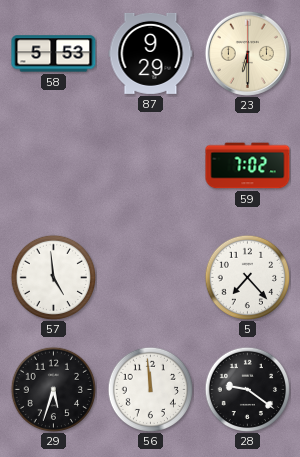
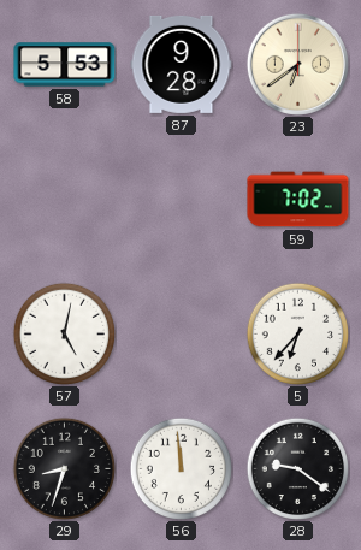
87: 9:29 -> 9:28 (182, 64)
23: 6:30 -> 6:39 (297, 64)
57: 4:59 -> 5:02 (64, 333)
5: 7:23 -> 6:37 (297, 333)
29: 5:33 -> 8:33 (64, 468)
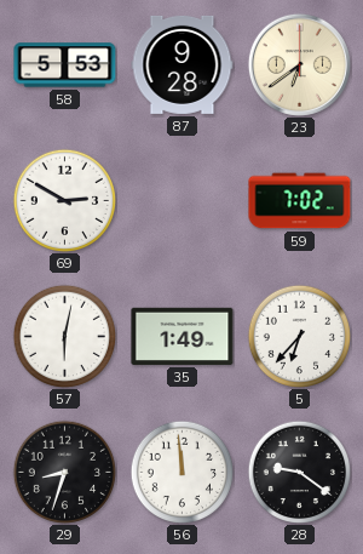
69: none -> 2:50 (64, 200)
57: 5:02 -> 6:02 (64, 336)
35: none -> 1:49 (183, 336)
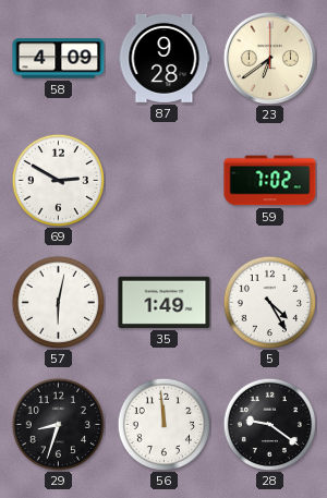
58: 5:53 -> 4:09 (59, 59)
5: 6:37 -> 4:25 (269, 302)
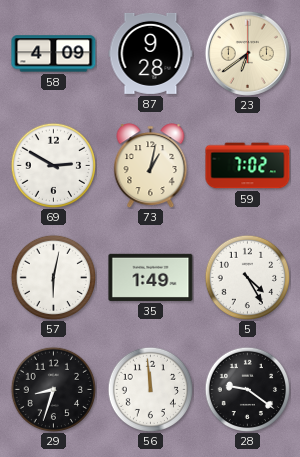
73: none -> 1:02 (151, 166)
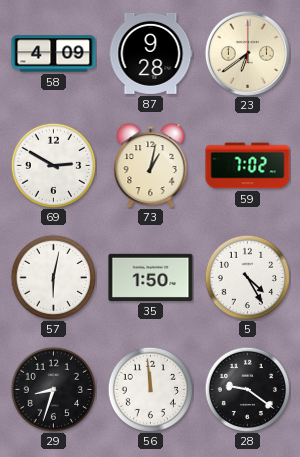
35: 1:49 -> 1:50 (151, 277)
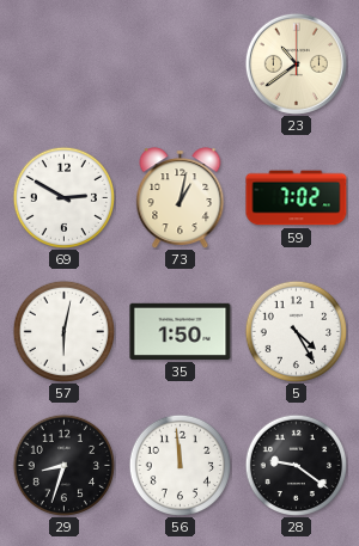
58: 4:09 -> none (54, 54)
87: 9:28 -> none (151, 53)
23: 6:39 -> 10:39 (296, 63)
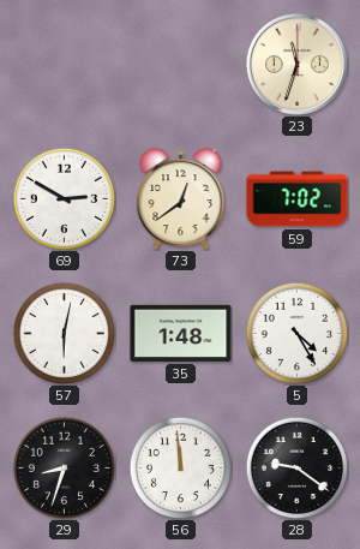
23: 10:39 -> 11:33 (296, 64)
73: 1:02 -> 12:39 (181, 199)
35: 1:50 -> 1:48 (181, 333)
